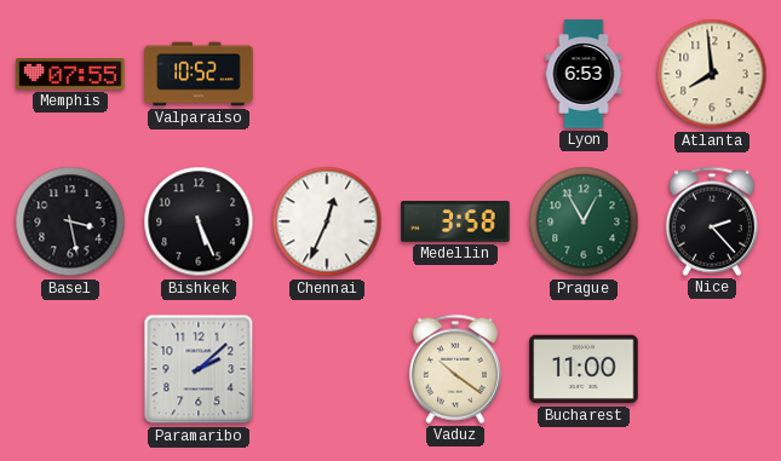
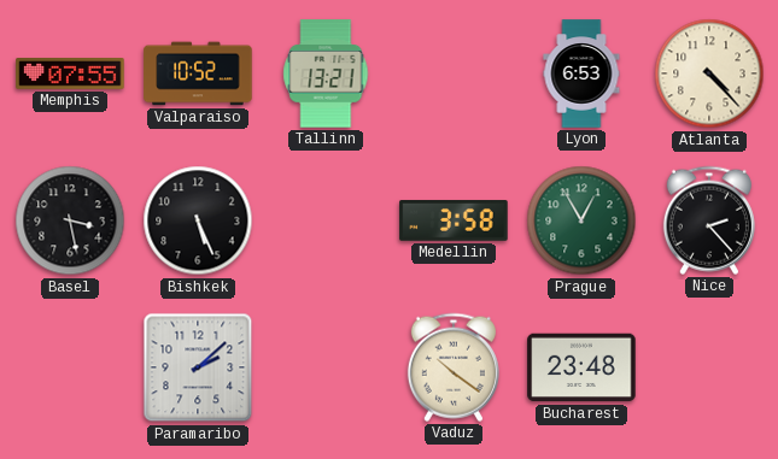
Tallinn: none -> 13:21 (326, 73)
Atlanta: 7:59 -> 4:23 (709, 73)
Chennai: 12:34 -> none (327, 221)
Bucharest: 11:00 -> 23:48 (581, 367)
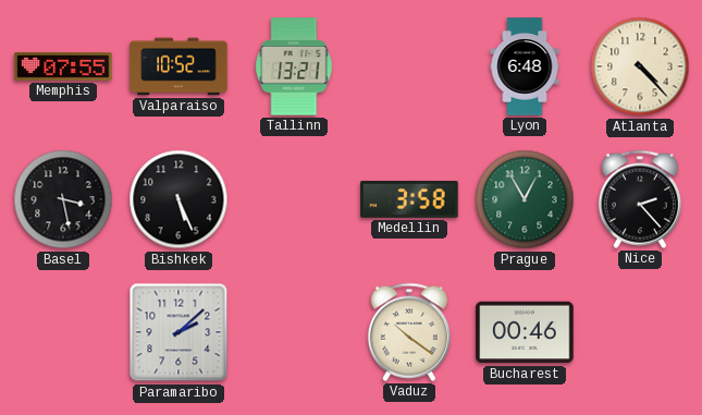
Lyon: 6:53 -> 6:48 (525, 66)
Bucharest: 23:48 -> 00:46 (525, 332)
